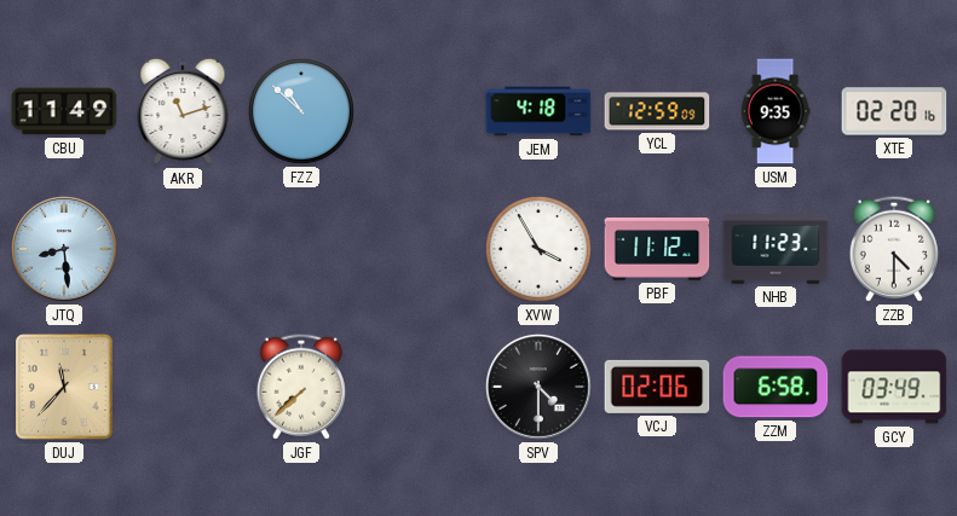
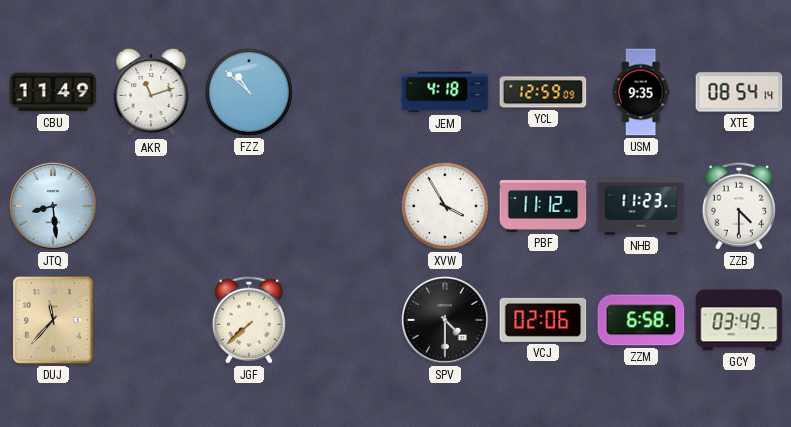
XTE: 02:20 -> 08:54 (739, 92)
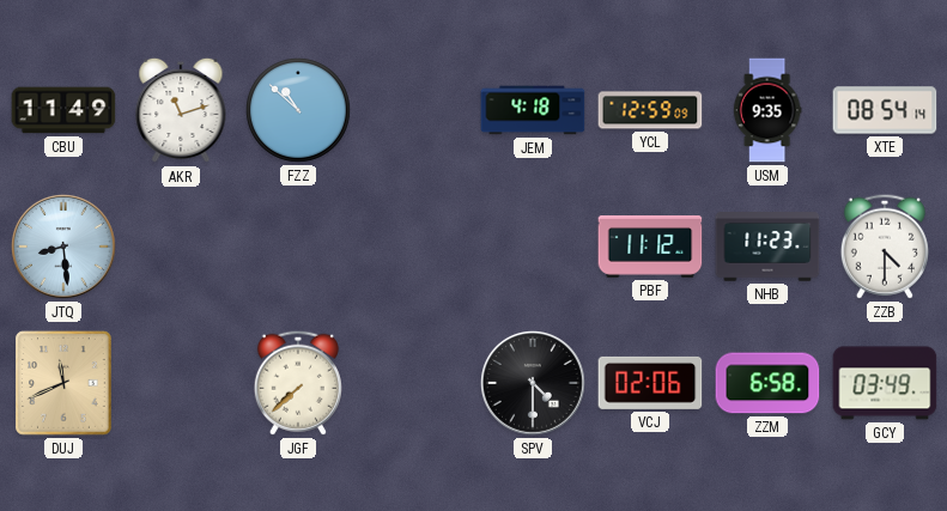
XVW: 3:55 -> none (445, 206)
DUJ: 11:37 -> 11:41 (63, 383)
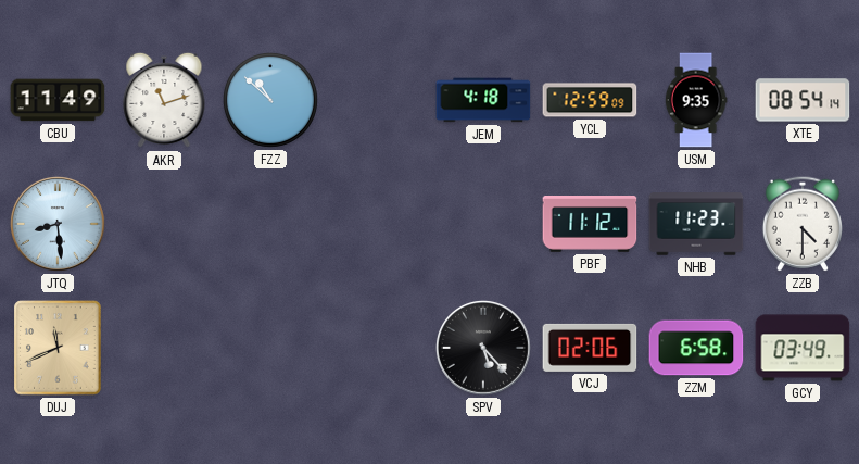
JGF: 7:38 -> none (298, 383)
SPV: 4:30 -> 5:23 (484, 349)
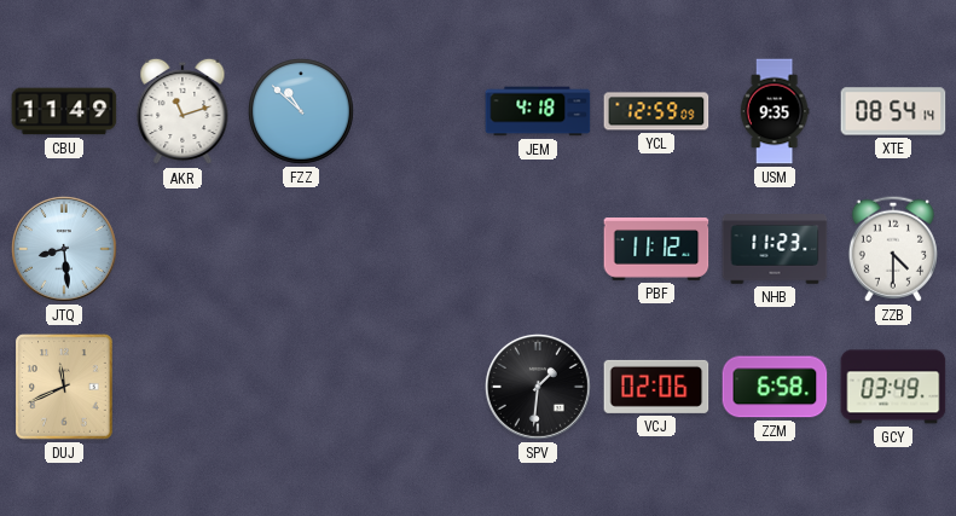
SPV: 5:23 -> 1:31 (539, 388)
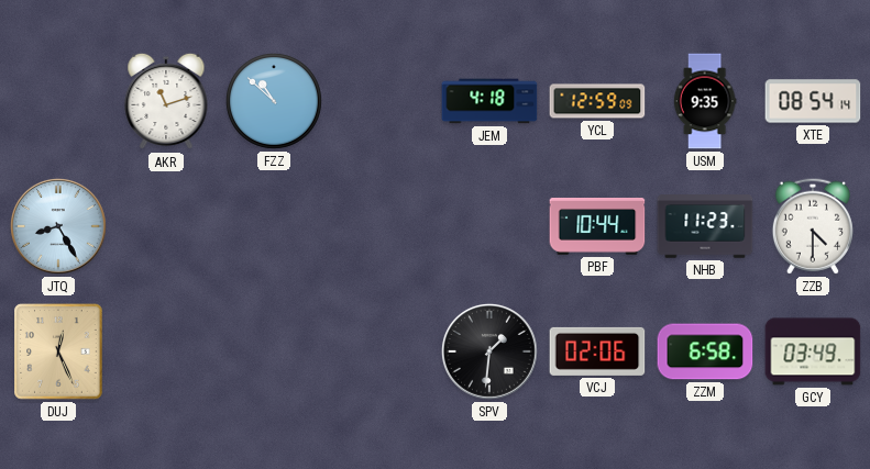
CBU: 11:49 -> none (64, 111)
JTQ: 8:29 -> 8:25 (59, 227)
PBF: 11:12 -> 10:44 (597, 227)
DUJ: 11:41 -> 12:26 (58, 351)
